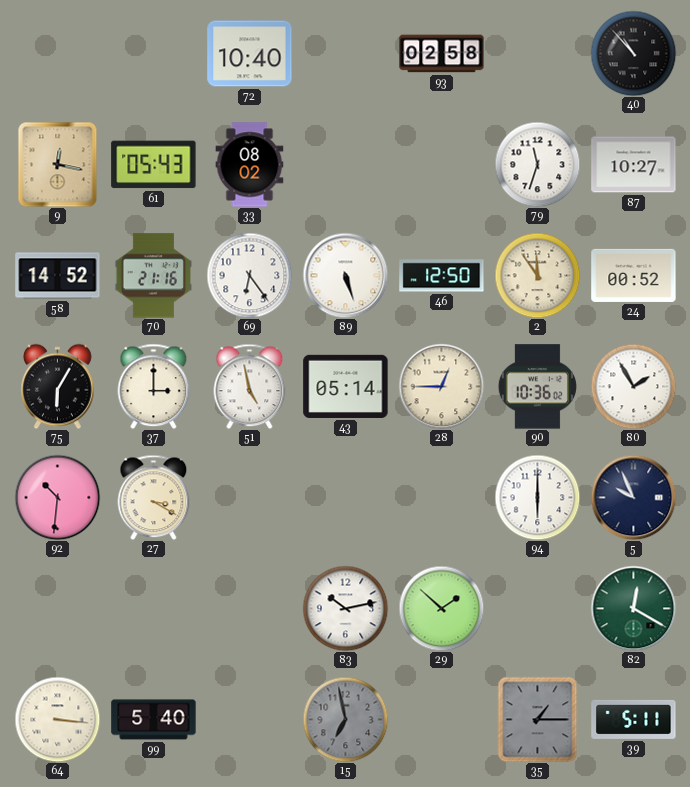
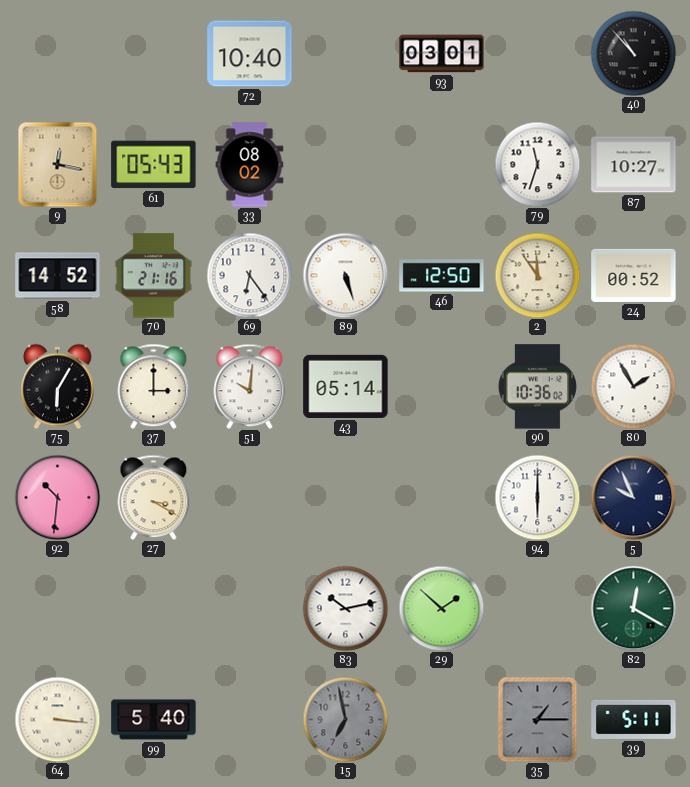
93: 02:58 -> 03:01 (442, 54)
51: 4:58 -> 10:01 (250, 386)
28: 12:45 -> none (441, 386)
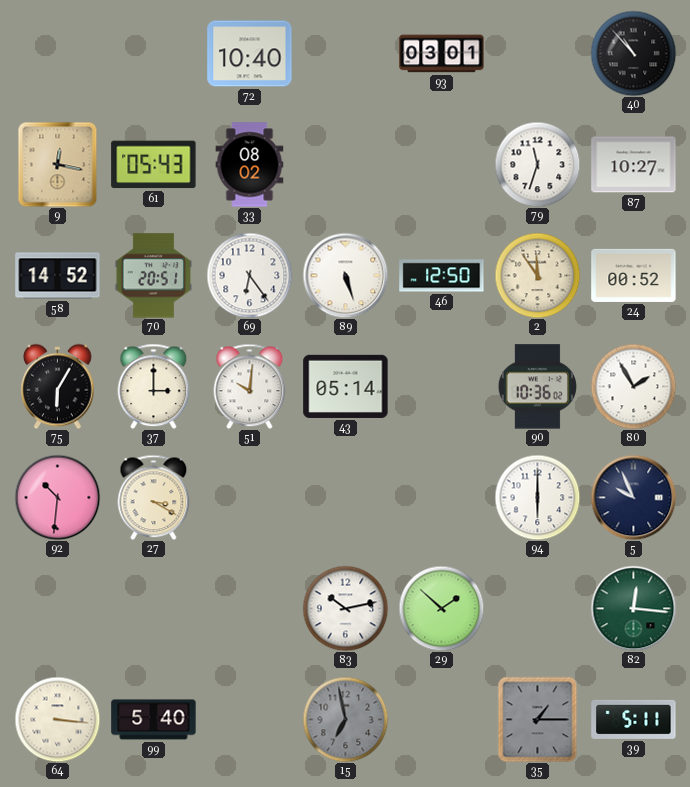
70: 21:16 -> 20:51 (153, 276)
82: 12:20 -> 12:16 (633, 608)
